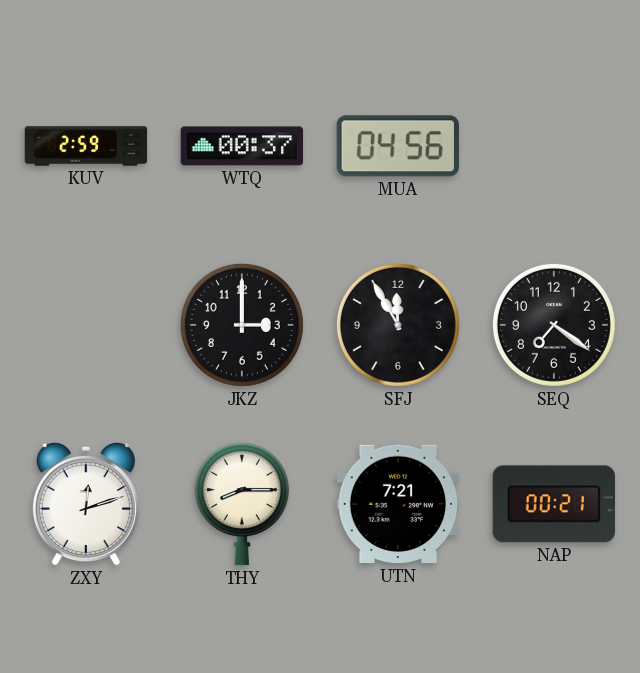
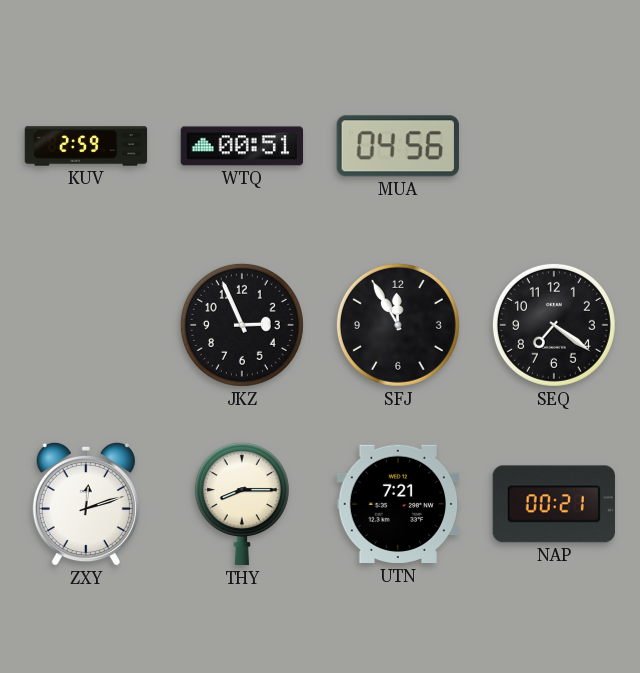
WTQ: 00:37 -> 00:51 (242, 146)
JKZ: 3:00 -> 2:56 (242, 325)
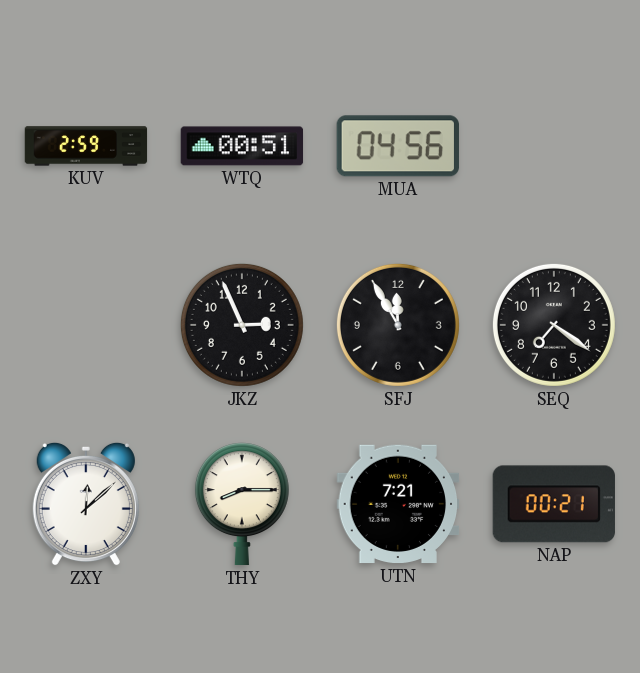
ZXY: 12:12 -> 12:08 (86, 504)
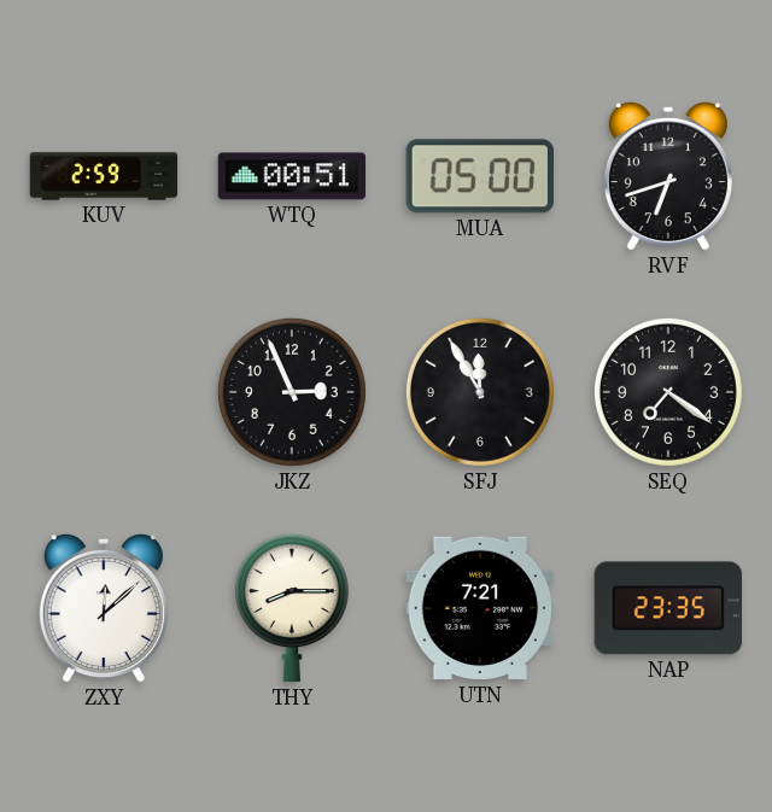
MUA: 04:56 -> 05:00 (480, 176)
RVF: none -> 6:42 (668, 176)
NAP: 00:21 -> 23:35 (668, 608)
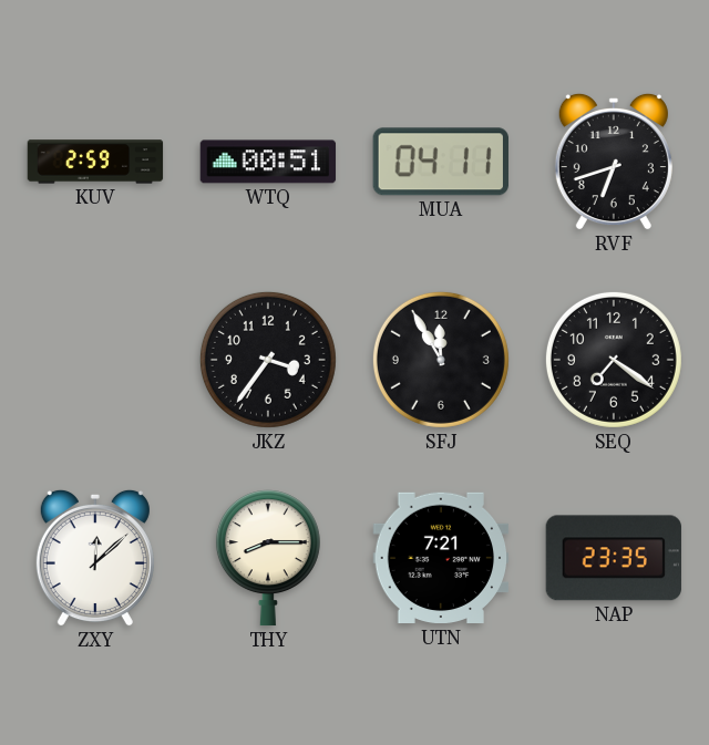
MUA: 05:00 -> 04:11 (441, 162)
JKZ: 2:56 -> 3:36 (268, 360)
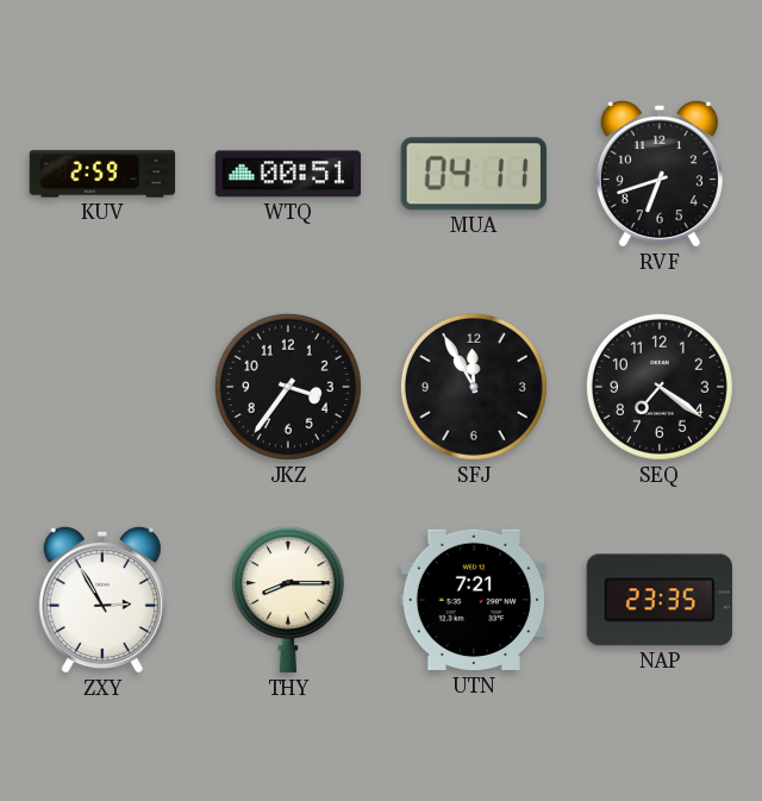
ZXY: 12:08 -> 2:55 (102, 600)
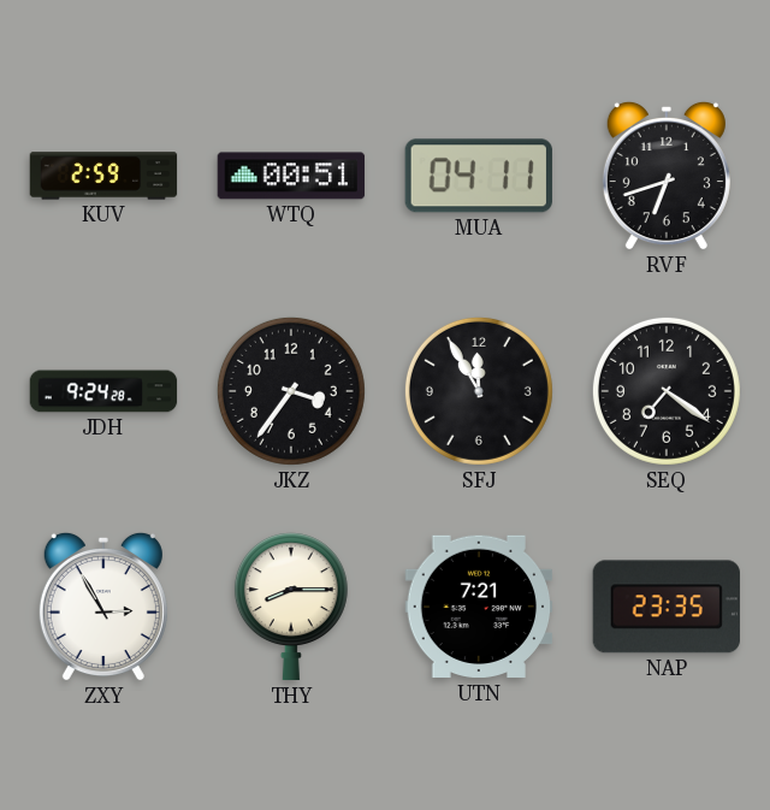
JDH: none -> 9:24 (103, 391)
